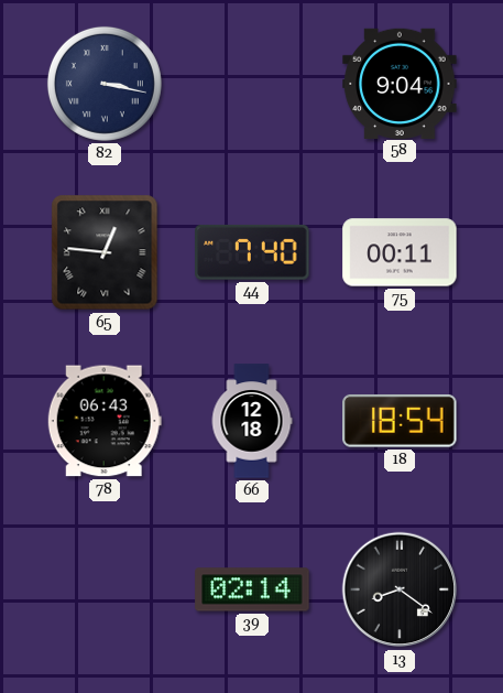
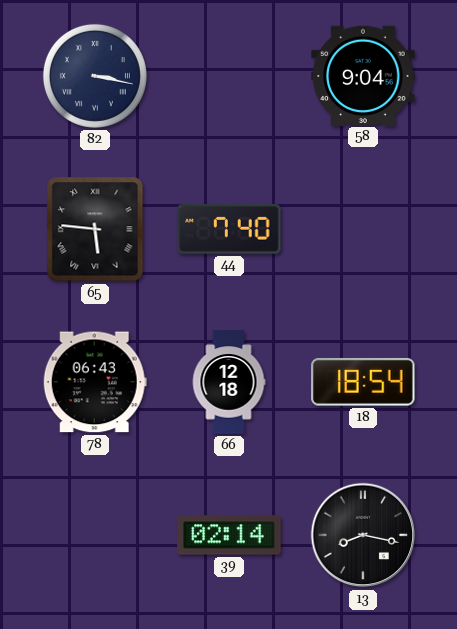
65: 12:46 -> 5:46 (95, 229)
75: 00:11 -> none (400, 252)
13: 8:21 -> 8:17 (363, 535)
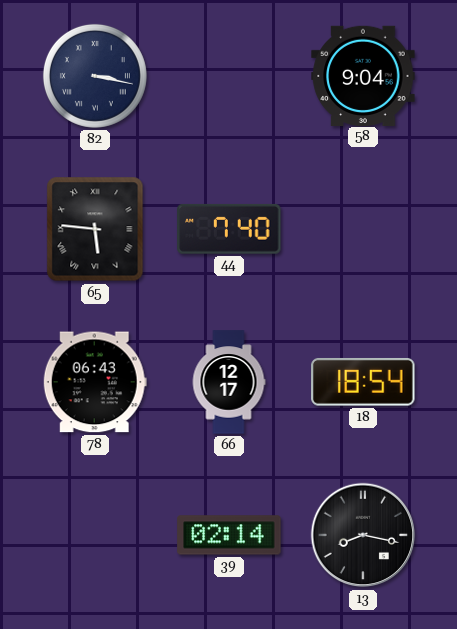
66: 12:18 -> 12:17 (229, 382)
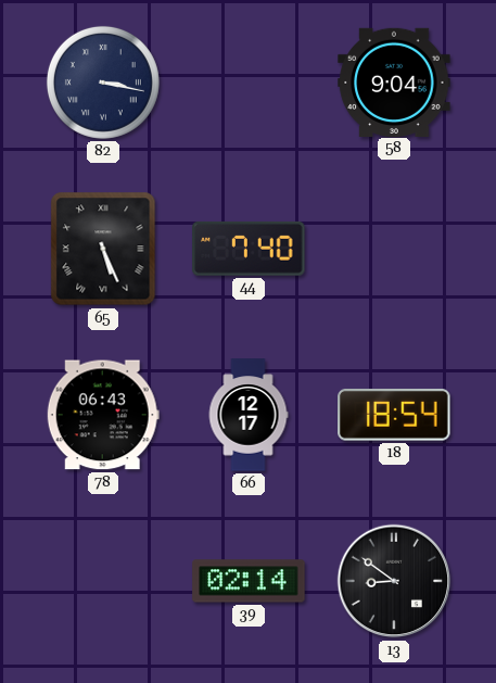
65: 5:46 -> 5:26 (103, 249)
13: 8:17 -> 8:51 (394, 581)
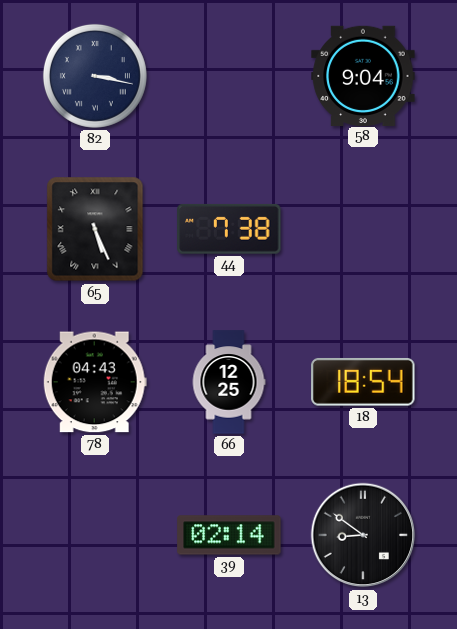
44: 7:40 -> 7:38 (229, 229)
78: 06:43 -> 04:43 (95, 382)
66: 12:17 -> 12:25 (229, 382)
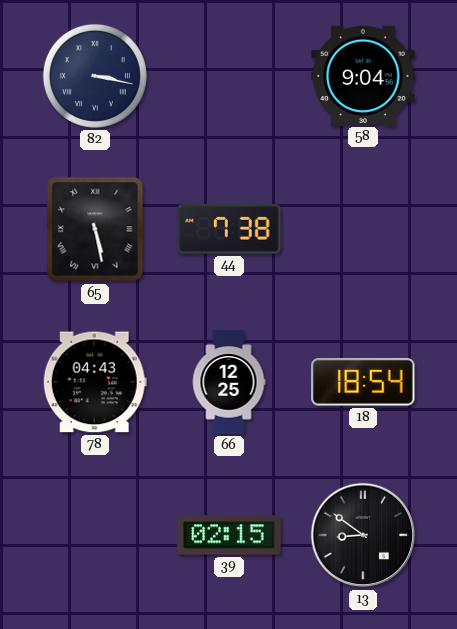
65: 5:26 -> 5:28 (95, 229)
39: 02:14 -> 02:15 (229, 535)
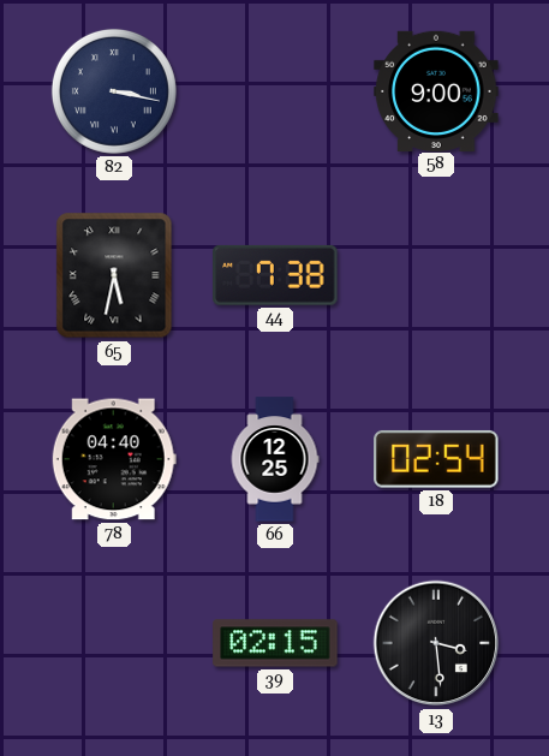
58: 9:04 -> 9:00 (436, 90)
65: 5:28 -> 5:32 (114, 275)
78: 04:43 -> 04:40 (114, 459)
18: 18:54 -> 02:54 (436, 459)
13: 8:51 -> 3:29 (436, 643)
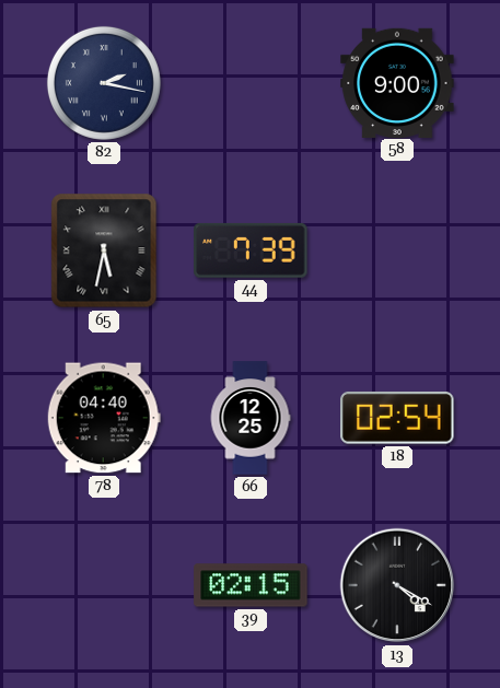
82: 3:17 -> 2:17 (104, 83)
44: 7:38 -> 7:39 (251, 250)
13: 3:29 -> 4:20 (397, 585)
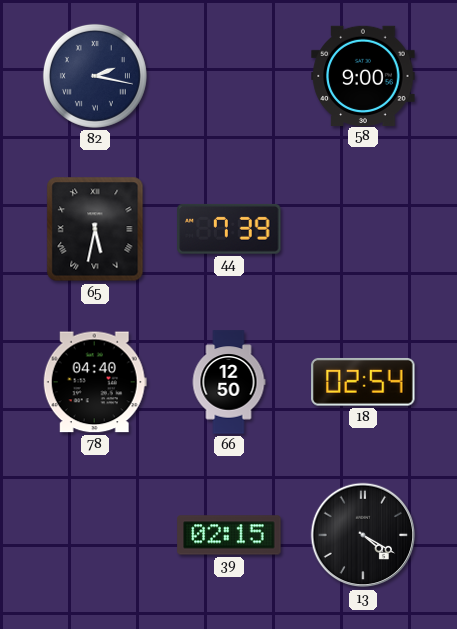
66: 12:25 -> 12:50 (229, 382)
